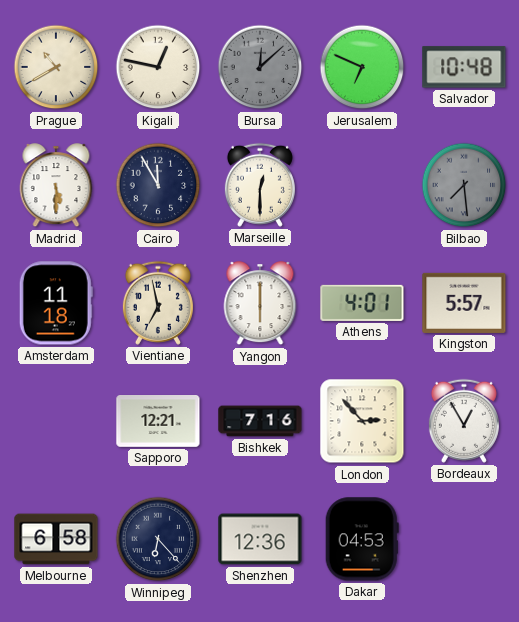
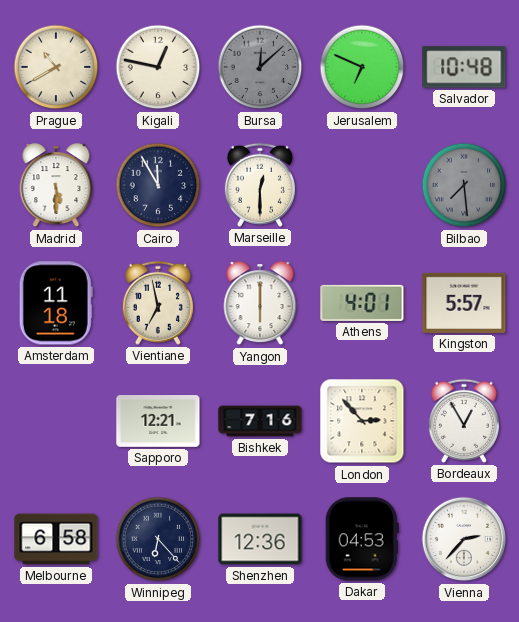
Vienna: none -> 2:37 (464, 539)
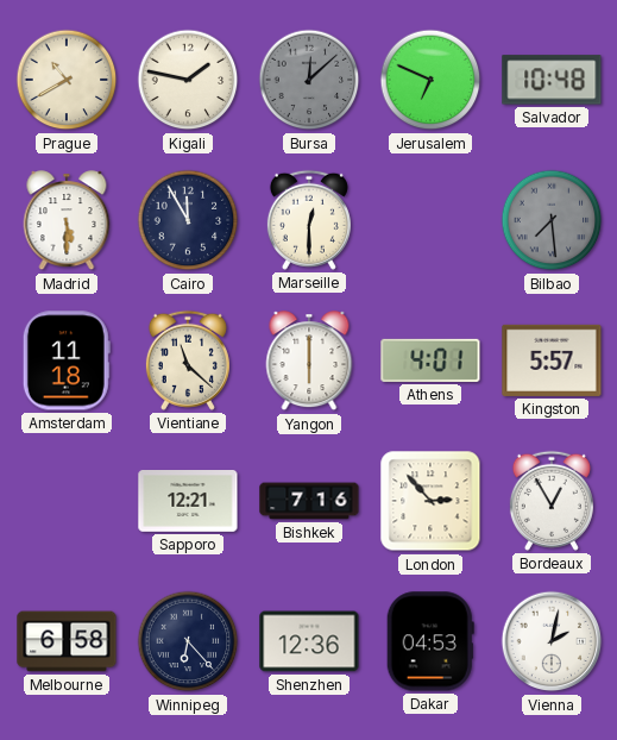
Kigali: 12:47 -> 1:47 (188, 80)
Vientiane: 6:58 -> 11:22 (188, 360)
Vienna: 2:37 -> 2:02 (552, 641)
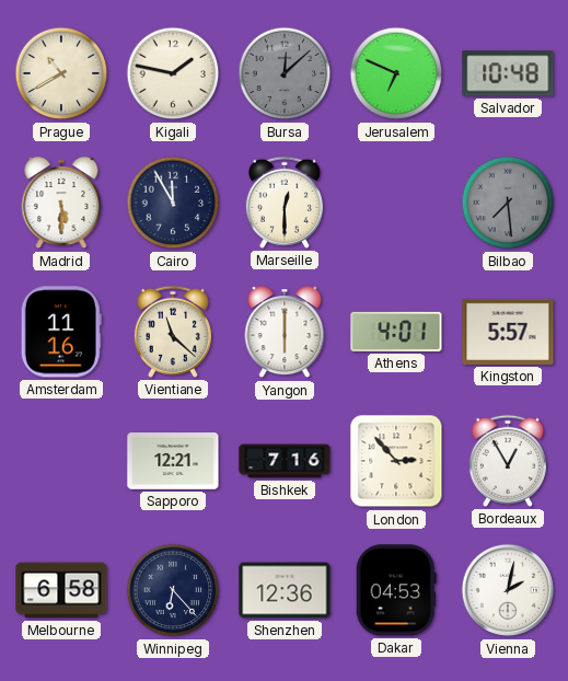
Amsterdam: 11:18 -> 11:16 (61, 332)
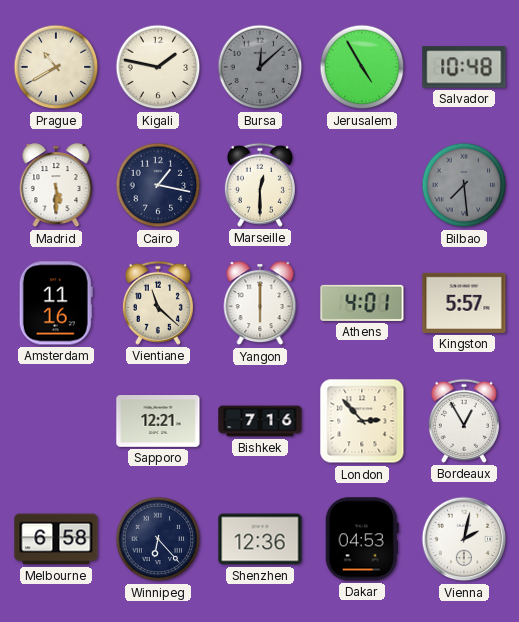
Jerusalem: 6:49 -> 4:55 (362, 67)
Cairo: 11:55 -> 1:17 (158, 185)
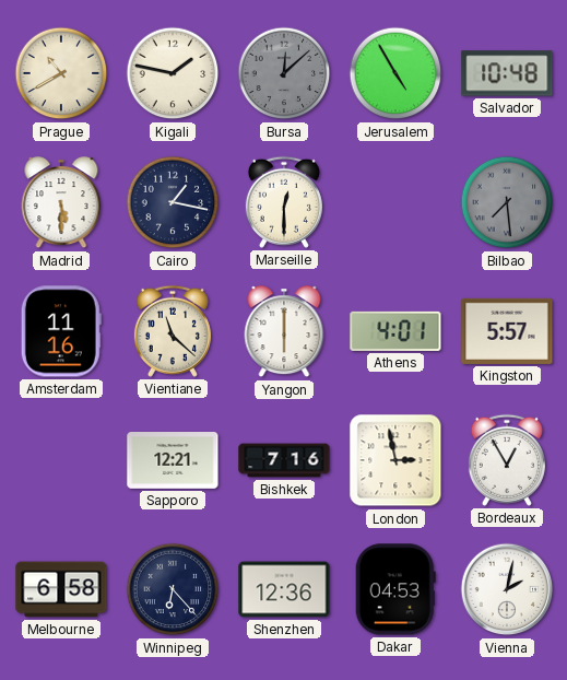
London: 2:53 -> 2:58 (395, 460)
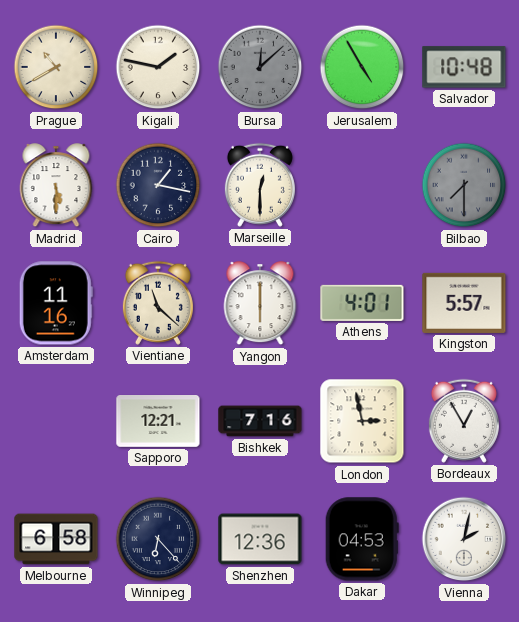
Bilbao: 7:29 -> 7:30 (464, 185)
